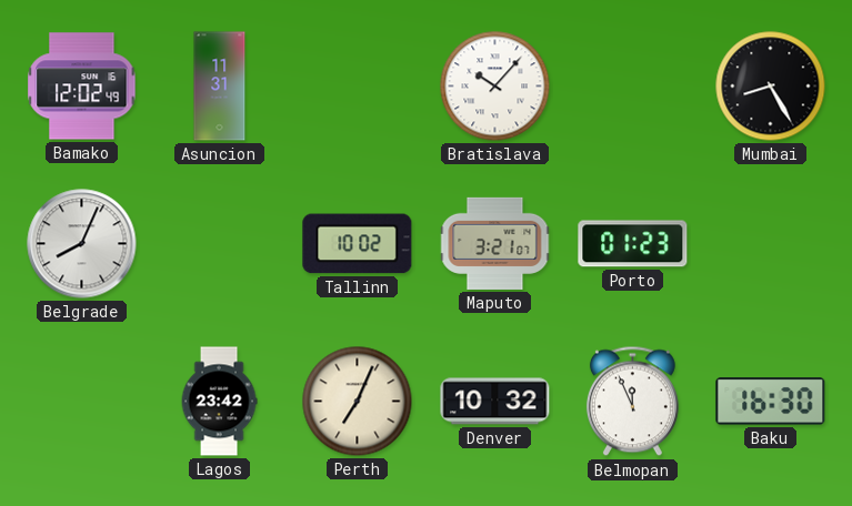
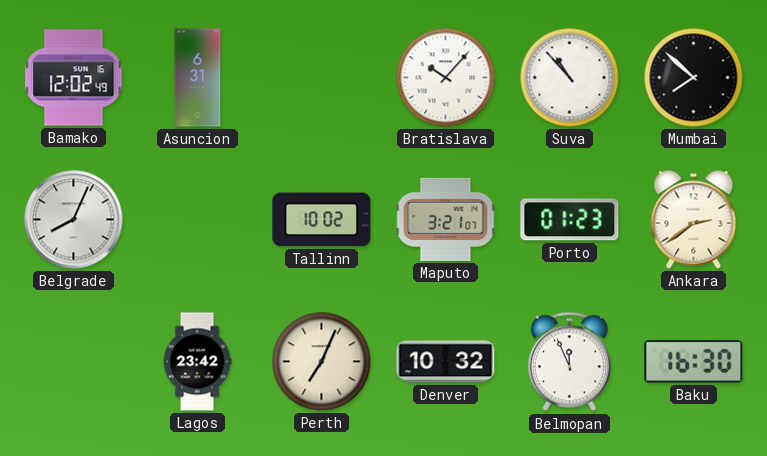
Asuncion: 11:31 -> 6:31 (198, 78)
Suva: none -> 10:53 (570, 78)
Mumbai: 8:25 -> 7:52 (694, 78)
Ankara: none -> 2:39 (694, 220)
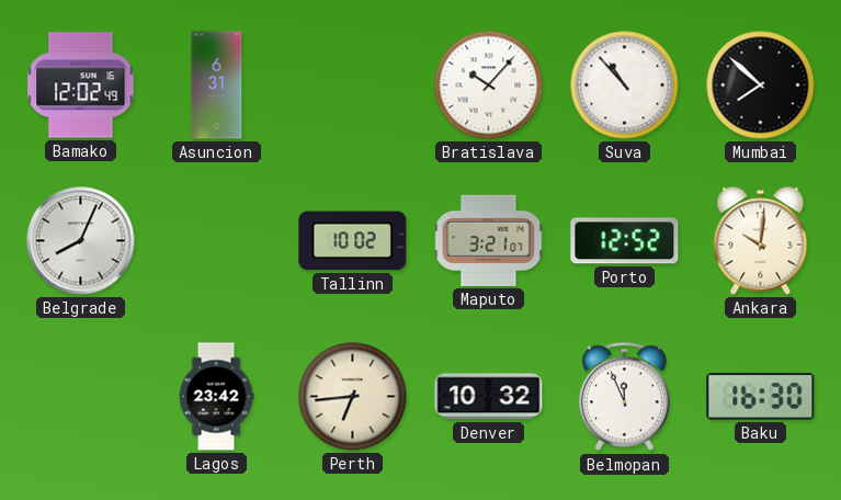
Porto: 01:23 -> 12:52 (625, 241)
Ankara: 2:39 -> 10:01 (761, 241)
Perth: 7:04 -> 6:44 (353, 397)
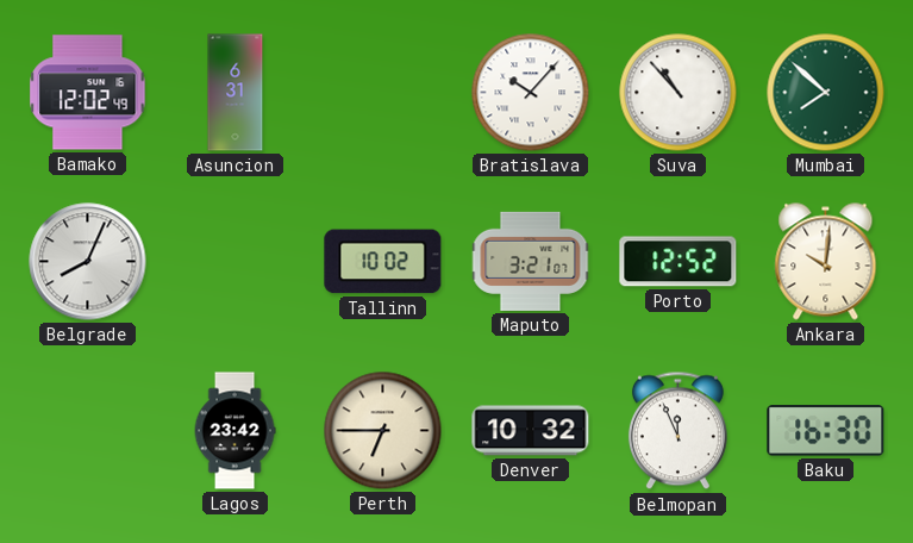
Mumbai dial: black -> green (826, 93)
Perth: 6:44 -> 6:45 (383, 431)
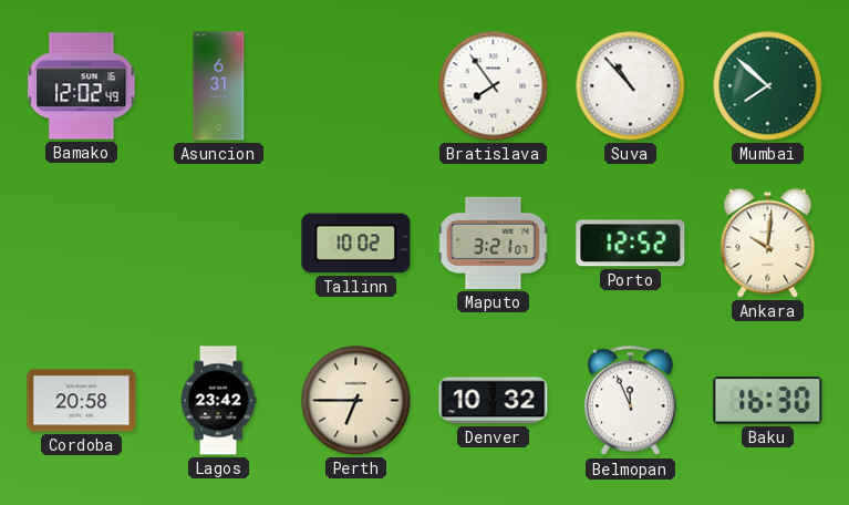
Bratislava: 10:07 -> 7:54 (494, 86)
Belgrade: 8:04 -> none (88, 262)
Cordoba: none -> 20:58 (82, 401)
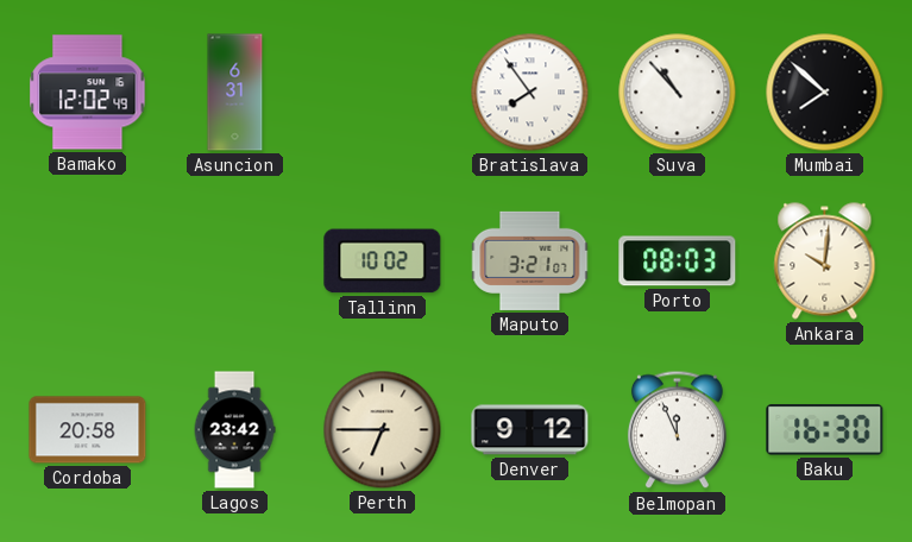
Mumbai dial: green -> black (825, 93)
Porto: 12:52 -> 08:03 (678, 261)
Denver: 10:32 -> 9:12 (530, 430)
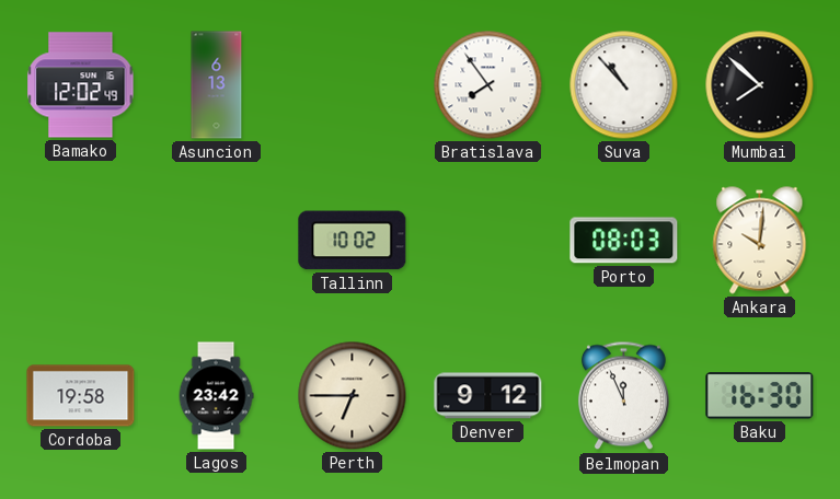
Asuncion: 6:31 -> 6:13 (217, 85)
Maputo: 3:21 -> none (530, 260)
Cordoba: 20:58 -> 19:58 (81, 396)
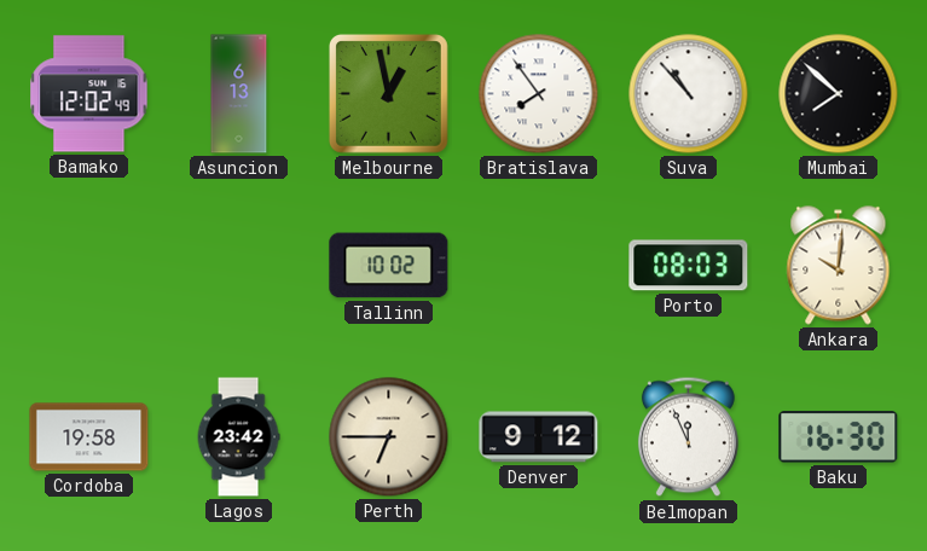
Melbourne: none -> 12:58 (388, 93)
